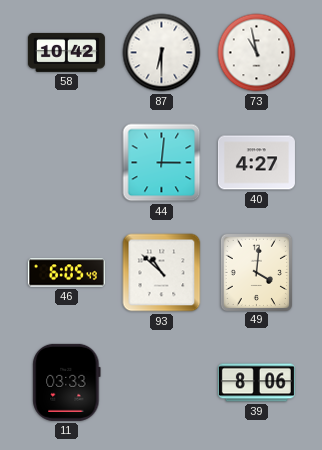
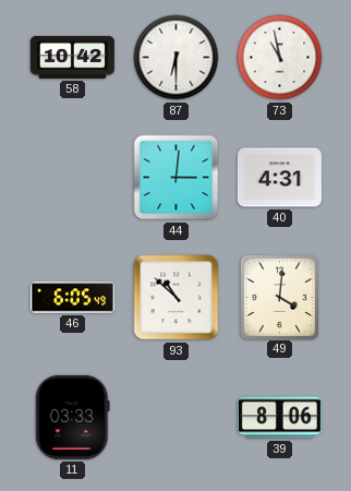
40: 4:27 -> 4:31 (279, 178)
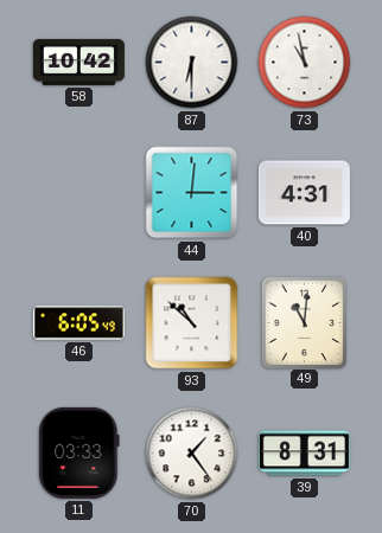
49: 4:01 -> 11:01 (304, 322)
70: none -> 1:24 (192, 454)
39: 8:06 -> 8:31 (304, 454)
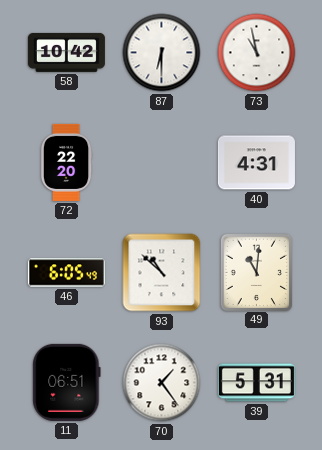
72: none -> 22:20 (66, 162)
44: 3:01 -> none (192, 193)
11: 03:33 -> 06:51 (67, 382)
39: 8:31 -> 5:31 (256, 383)
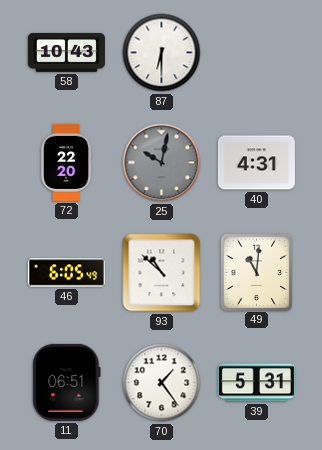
58: 10:42 -> 10:43 (66, 52)
73: 10:58 -> none (257, 53)
25: none -> 10:02 (162, 163)
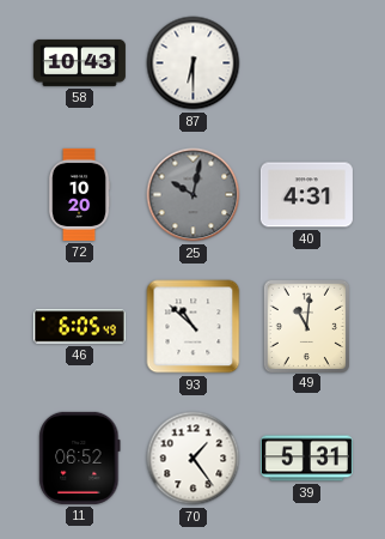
72: 22:20 -> 10:20 (79, 194)
11: 06:51 -> 06:52 (80, 458)
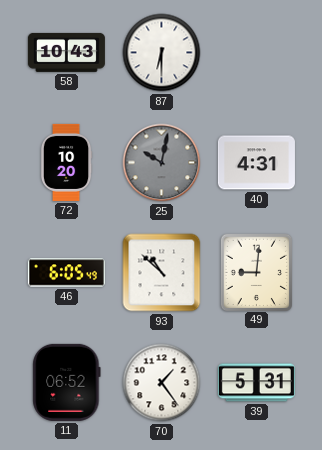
49: 11:01 -> 9:01 (256, 272)
